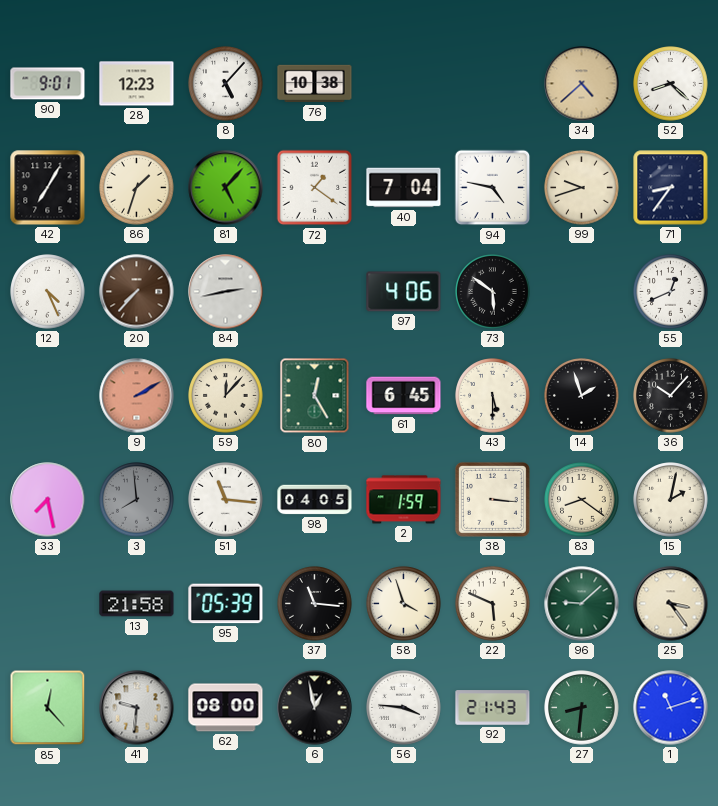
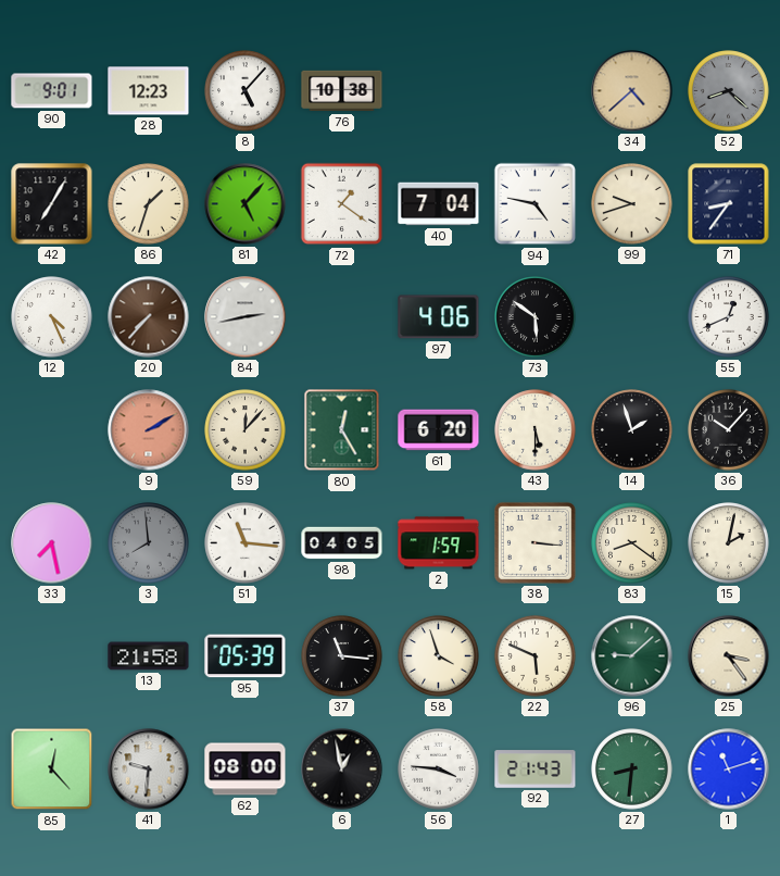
52 dial: white -> grey (729, 91)
61: 6:45 -> 6:20 (439, 430)
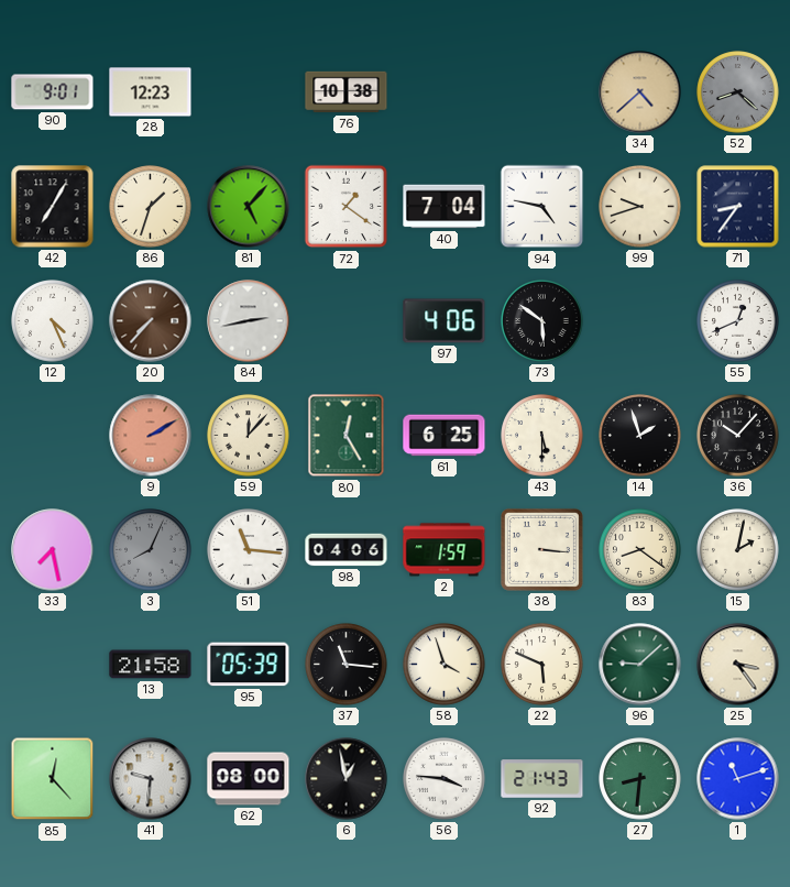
8: 5:07 -> none (246, 91)
61: 6:20 -> 6:25 (445, 436)
3: 7:59 -> 8:04 (151, 550)
98: 04:05 -> 04:06 (347, 550)
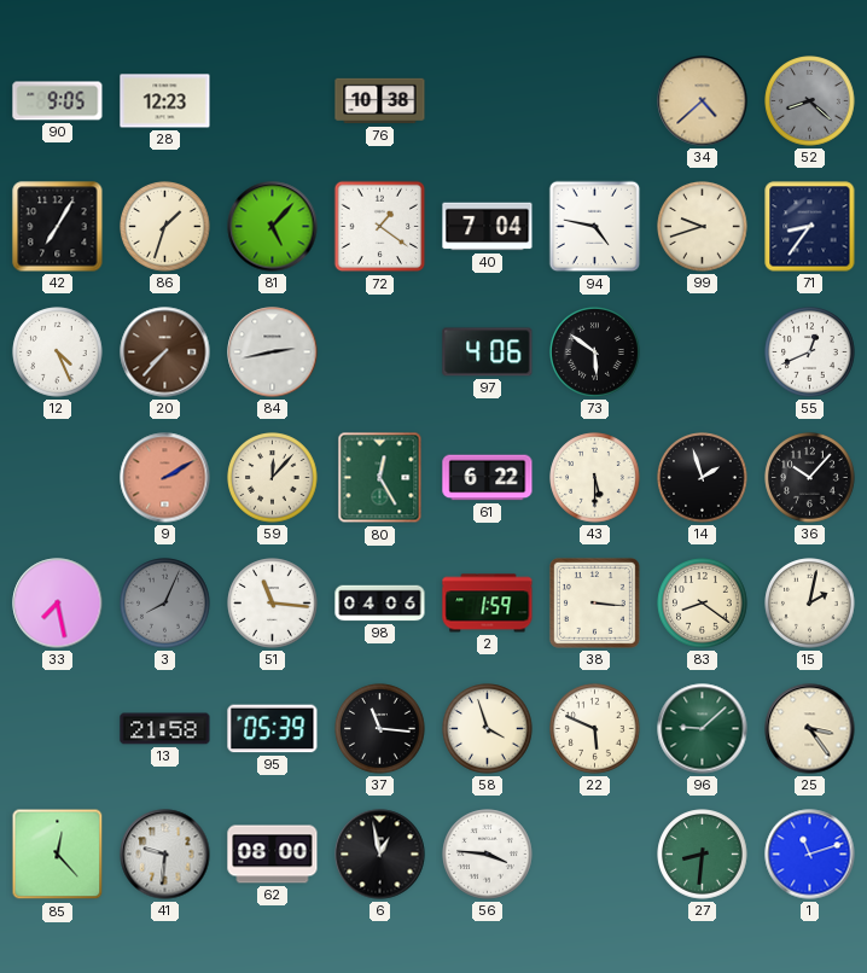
90: 9:01 -> 9:05 (58, 101)
61: 6:25 -> 6:22 (488, 478)
92: 21:43 -> none (542, 779)
